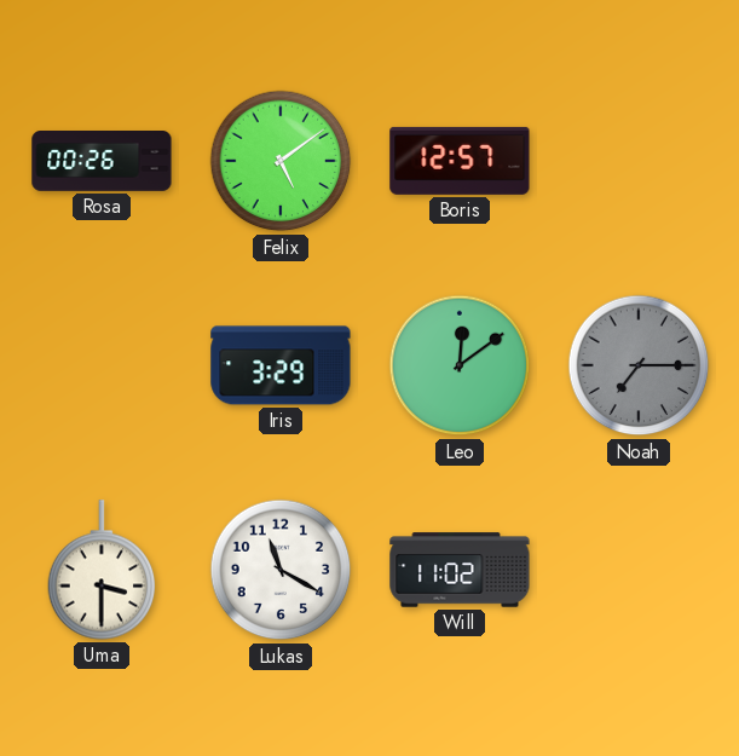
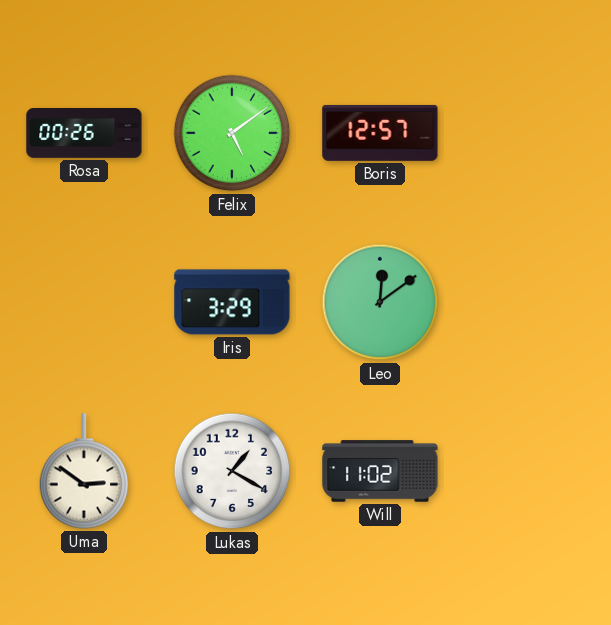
Noah: 7:15 -> none (639, 365)
Uma: 3:30 -> 2:51 (84, 471)
Lukas: 11:20 -> 1:20 (232, 471)
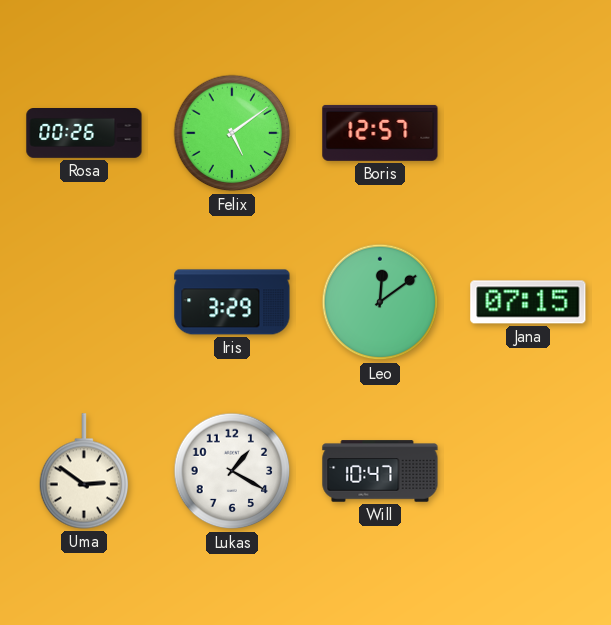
Jana: none -> 07:15 (528, 302)
Will: 11:02 -> 10:47 (380, 471)
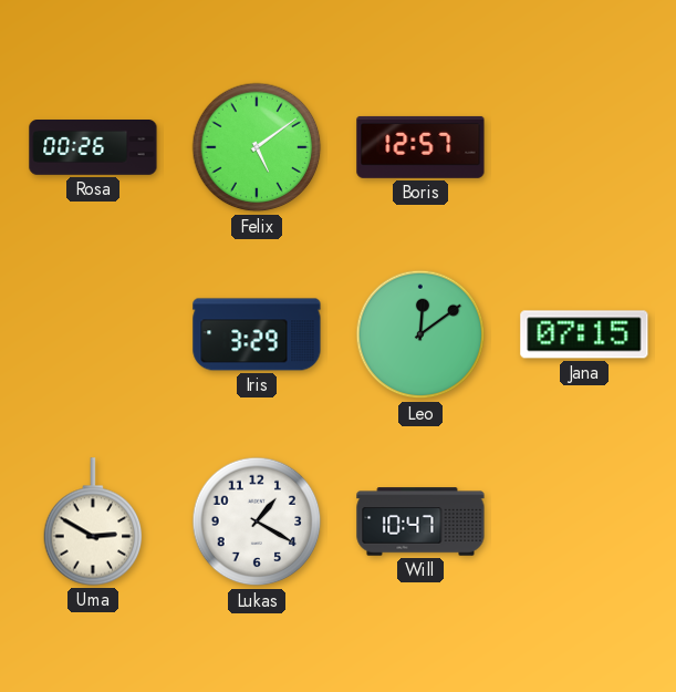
Uma: 2:51 -> 2:50 (93, 521)
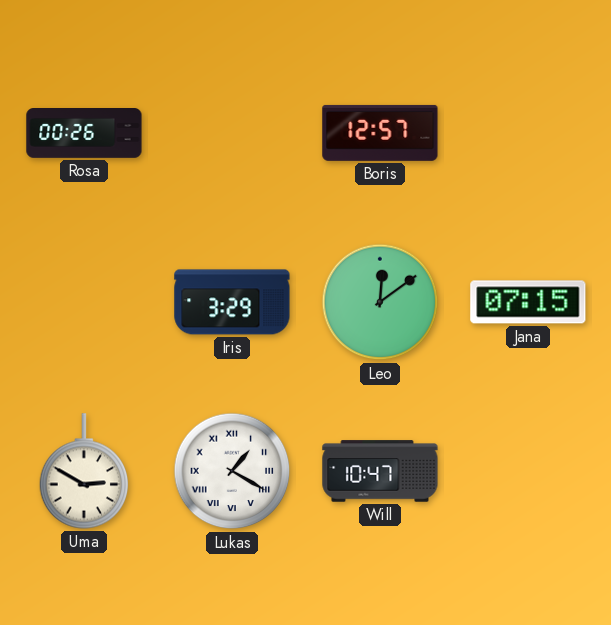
Felix: 5:09 -> none (257, 147)
Lukas numerals: Arabic -> Roman (232, 471)
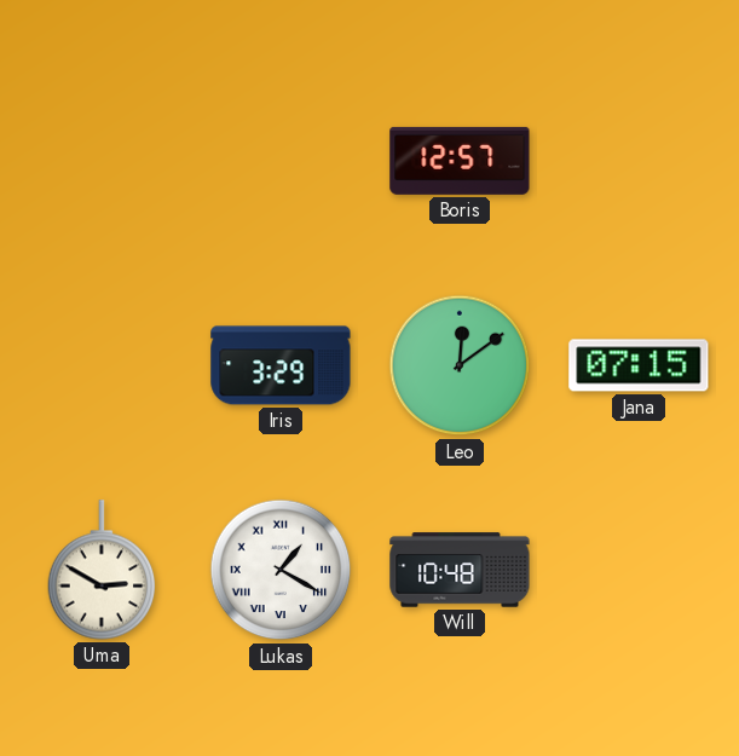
Rosa: 00:26 -> none (84, 134)
Will: 10:47 -> 10:48 (460, 570)
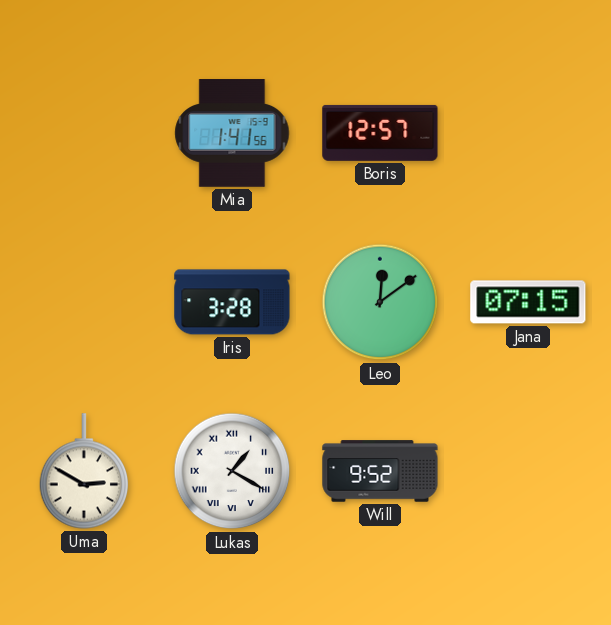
Mia: none -> 1:41 (232, 133)
Iris: 3:29 -> 3:28 (232, 302)
Will: 10:48 -> 9:52 (380, 471)
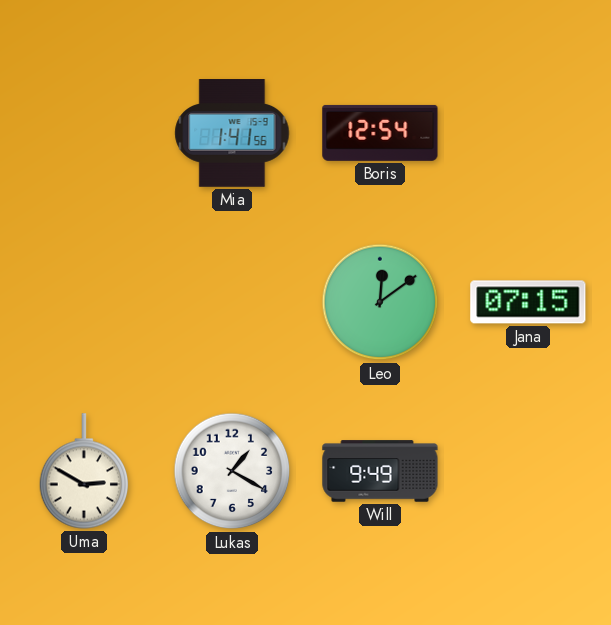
Boris: 12:57 -> 12:54 (380, 133)
Iris: 3:28 -> none (232, 302)
Lukas numerals: Roman -> Arabic (232, 471)
Will: 9:52 -> 9:49 (380, 471)
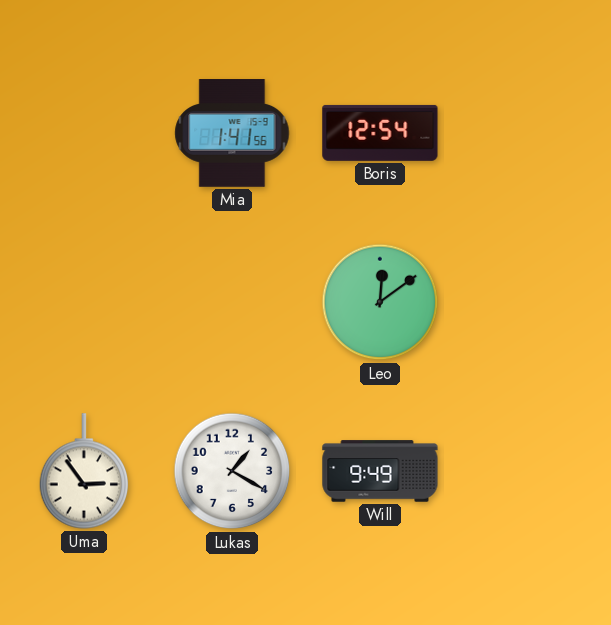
Jana: 07:15 -> none (528, 302)
Uma: 2:50 -> 2:54 (84, 471)
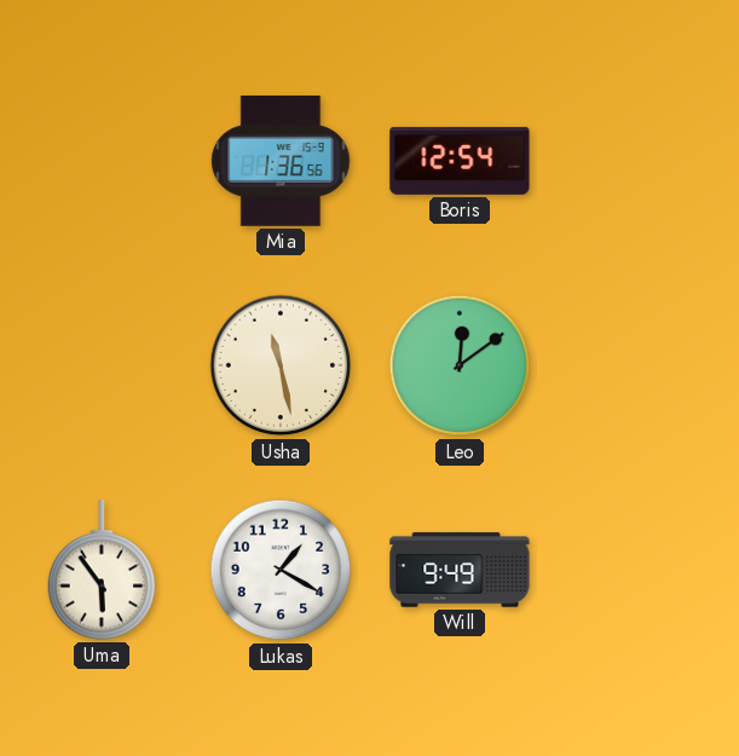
Mia: 1:41 -> 1:36 (281, 161)
Usha: none -> 11:28 (281, 365)
Uma: 2:54 -> 5:54 (102, 570)
